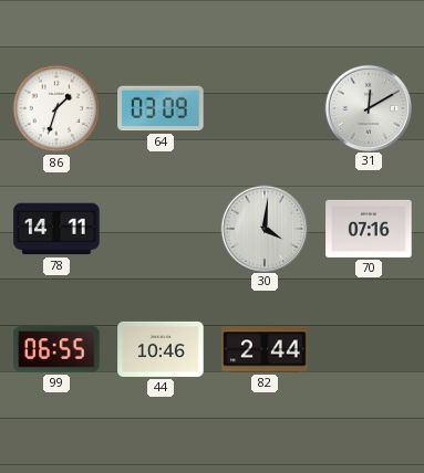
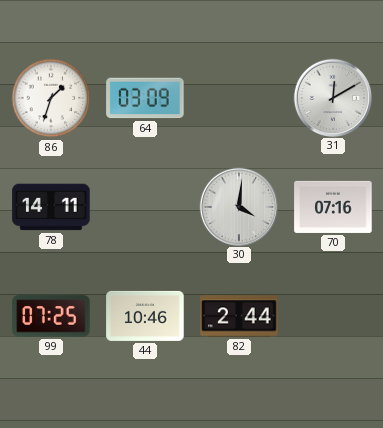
99: 06:55 -> 07:25 (51, 316)
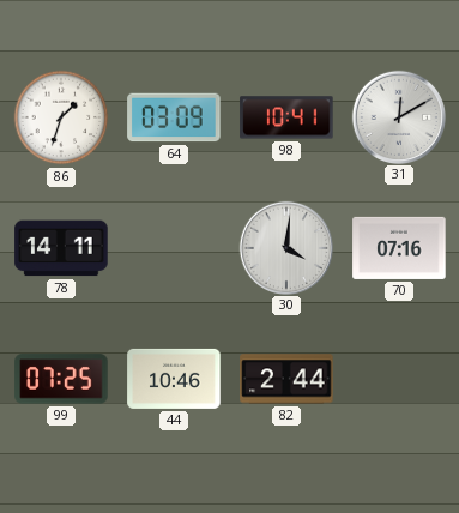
98: none -> 10:41 (286, 117)
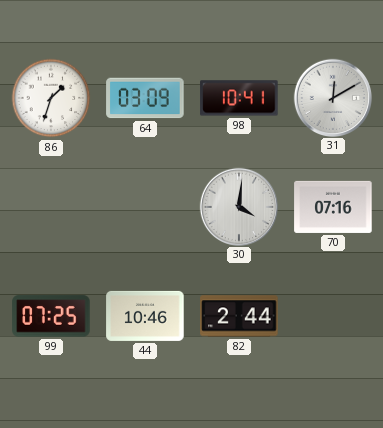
78: 14:11 -> none (61, 248)
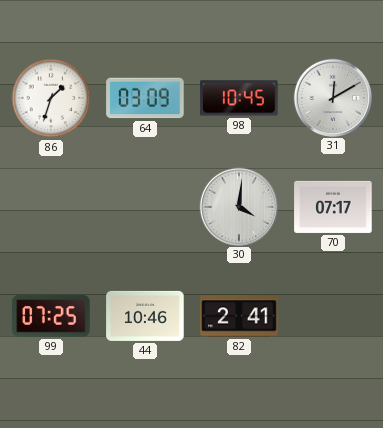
98: 10:41 -> 10:45 (239, 98)
70: 07:16 -> 07:17 (333, 207)
82: 2:44 -> 2:41 (239, 316)
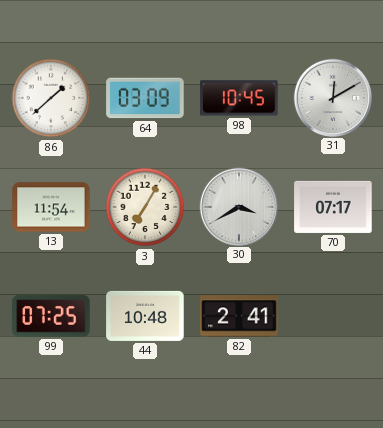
86: 1:33 -> 1:38 (51, 98)
13: none -> 11:54 (51, 207)
3: none -> 7:05 (145, 207)
30: 4:01 -> 3:40 (238, 206)
44: 10:46 -> 10:48 (145, 316)
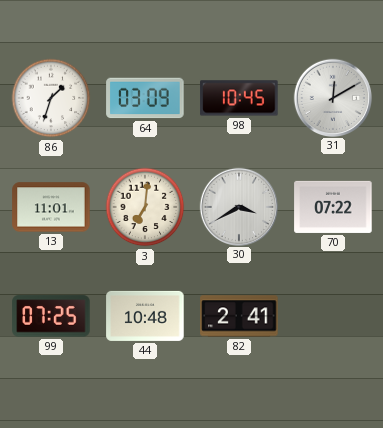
86: 1:38 -> 1:33 (51, 98)
13: 11:54 -> 11:01 (51, 207)
3: 7:05 -> 7:01 (145, 207)
70: 07:17 -> 07:22 (333, 207)
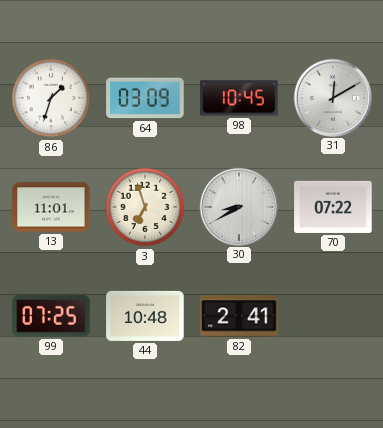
3: 7:01 -> 6:57 (145, 207)
30: 3:40 -> 8:40 (238, 206)
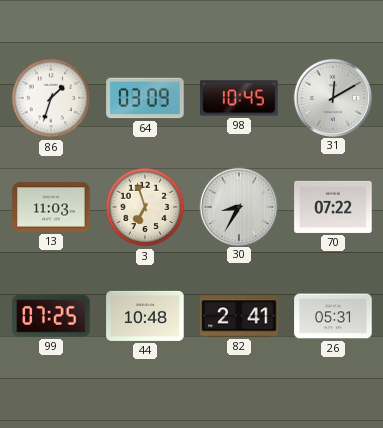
13: 11:01 -> 11:03 (51, 207)
30: 8:40 -> 8:35 (238, 206)
26: none -> 05:31 (333, 316)
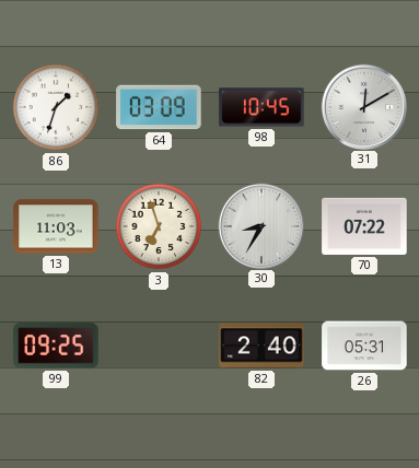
99: 07:25 -> 09:25 (56, 346)
44: 10:48 -> none (145, 316)
82: 2:41 -> 2:40 (261, 346)
